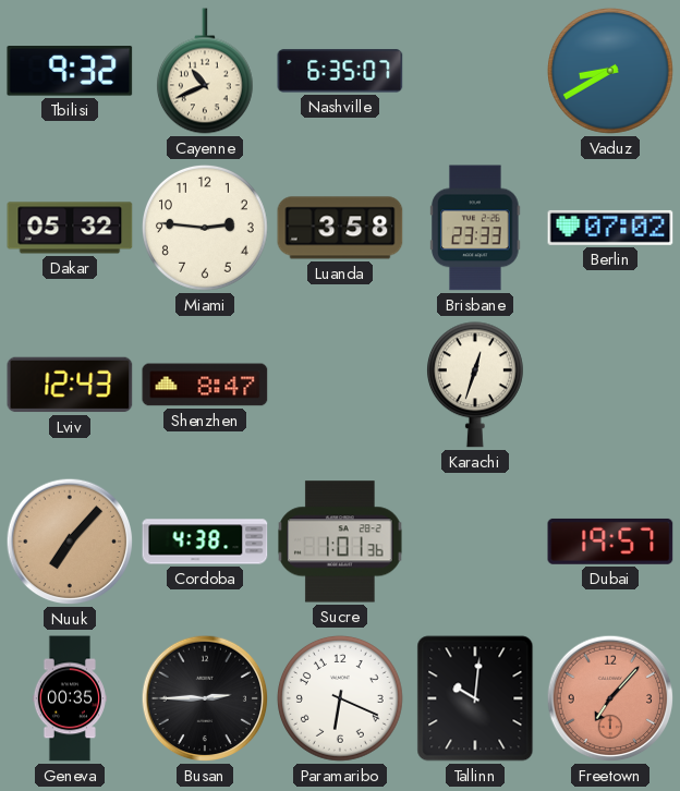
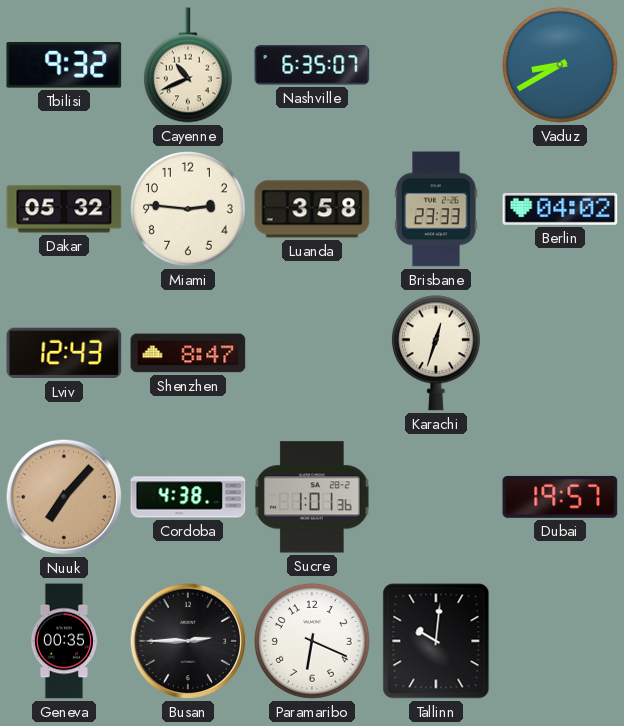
Berlin: 07:02 -> 04:02 (560, 209)
Freetown: 7:07 -> none (610, 698)
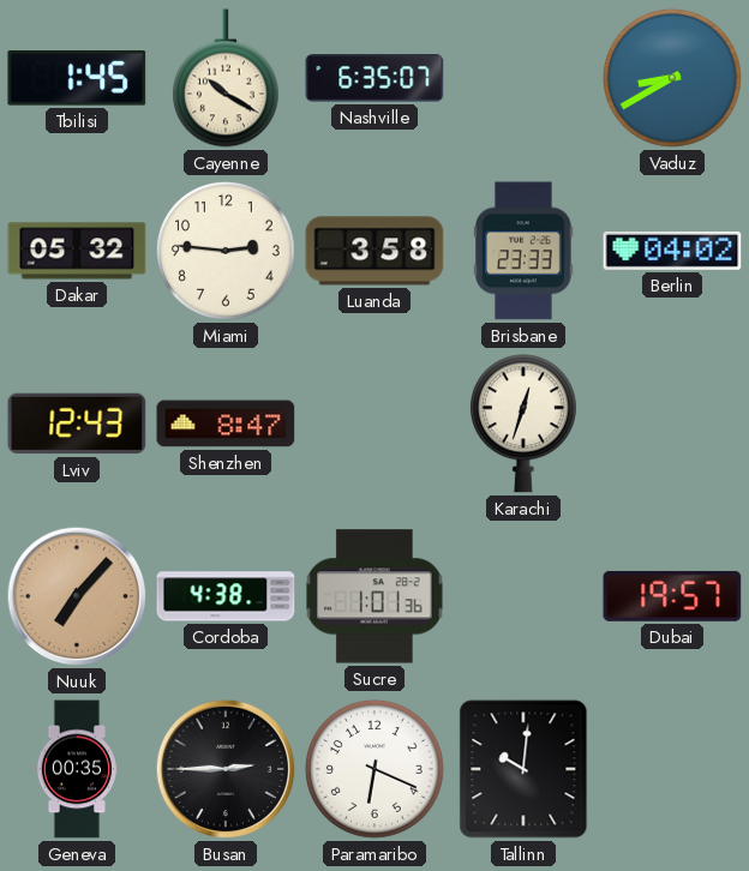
Tbilisi: 9:32 -> 1:45 (77, 79)
Cayenne: 10:41 -> 10:20 (226, 78)
